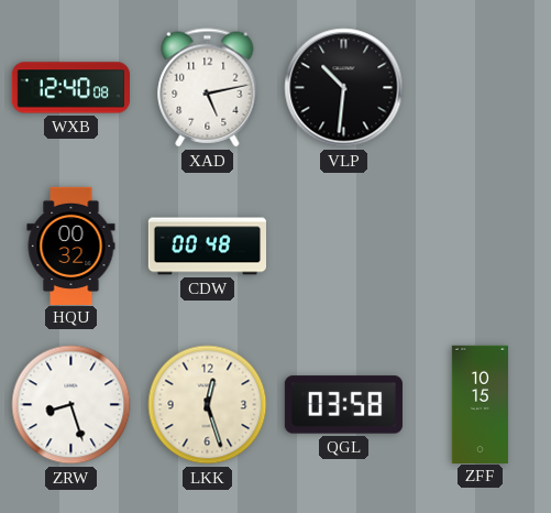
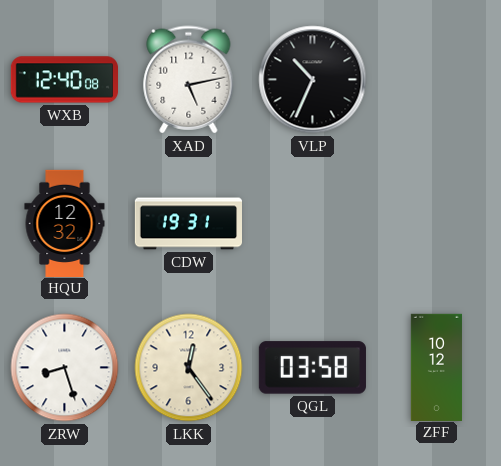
VLP: 10:31 -> 10:34 (313, 80)
HQU: 00:32 -> 12:32 (65, 223)
CDW: 00:48 -> 19:31 (188, 224)
LKK: 12:27 -> 12:24 (189, 368)
ZFF: 10:15 -> 10:12 (436, 367)
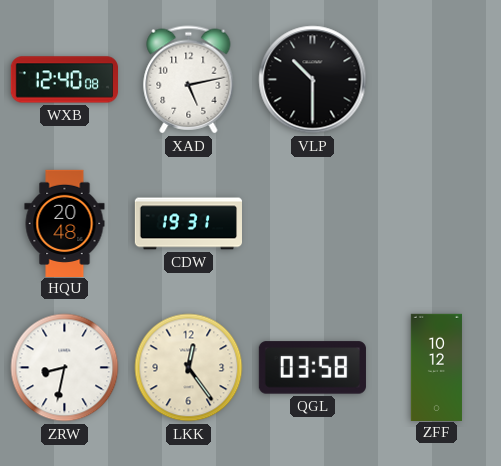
VLP: 10:34 -> 10:30 (313, 80)
HQU: 12:32 -> 20:48 (65, 223)
ZRW: 8:27 -> 8:32 (65, 368)
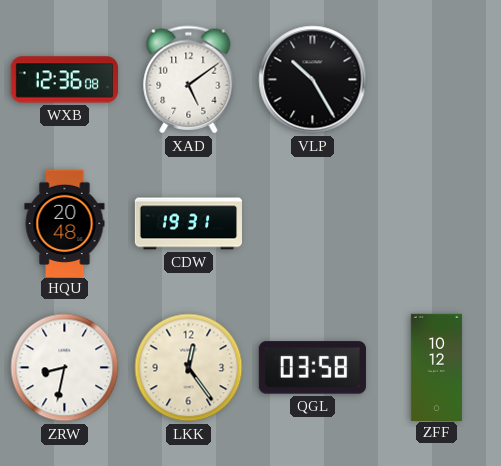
WXB: 12:40 -> 12:36 (64, 80)
XAD: 5:13 -> 5:09 (189, 80)
VLP: 10:30 -> 10:25 (313, 80)
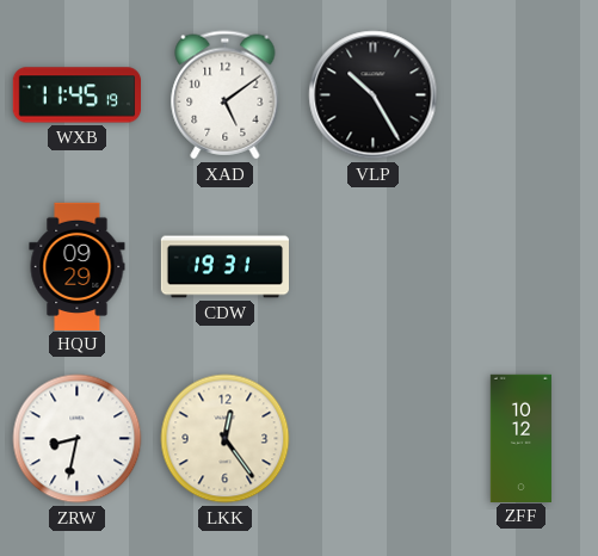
WXB: 12:36 -> 11:45 (76, 95)
HQU: 20:48 -> 09:29 (78, 266)
QGL: 03:58 -> none (312, 368)
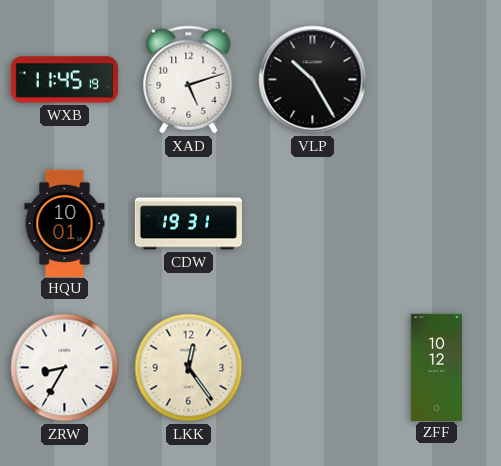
XAD: 5:09 -> 5:12 (189, 80)
HQU: 09:29 -> 10:01 (65, 223)
ZRW: 8:32 -> 8:35 (65, 368)
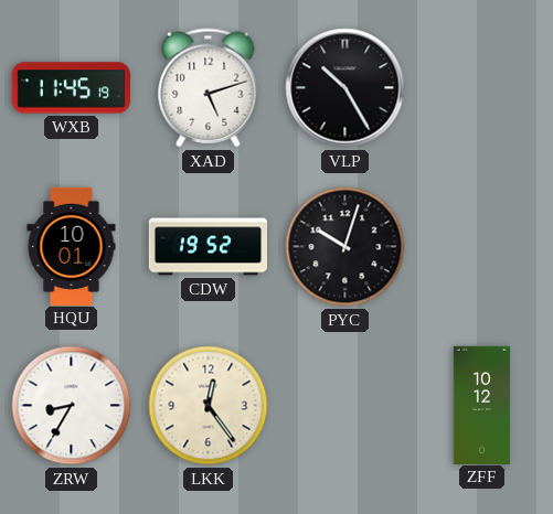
CDW: 19:31 -> 19:52 (208, 247)
PYC: none -> 10:03 (345, 247)
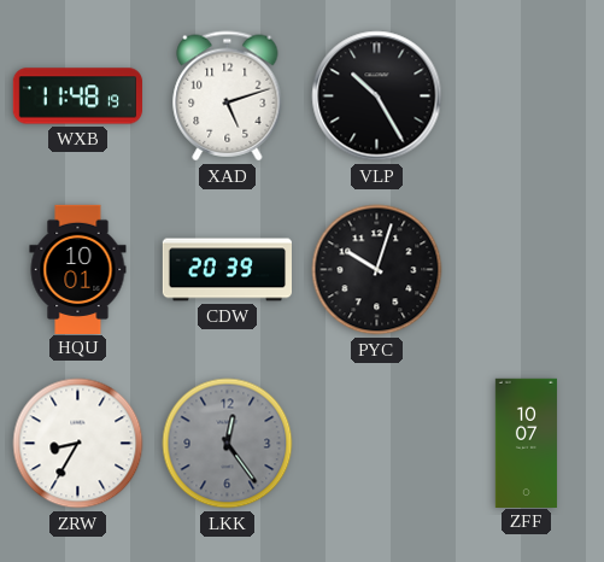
WXB: 11:45 -> 11:48 (77, 96)
CDW: 19:52 -> 20:39 (227, 270)
LKK dial: cream -> grey (228, 444)
ZFF: 10:12 -> 10:07 (526, 443)
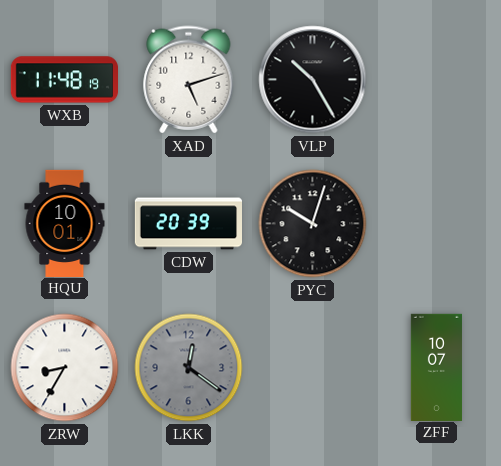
LKK: 12:24 -> 12:21 (189, 368)
